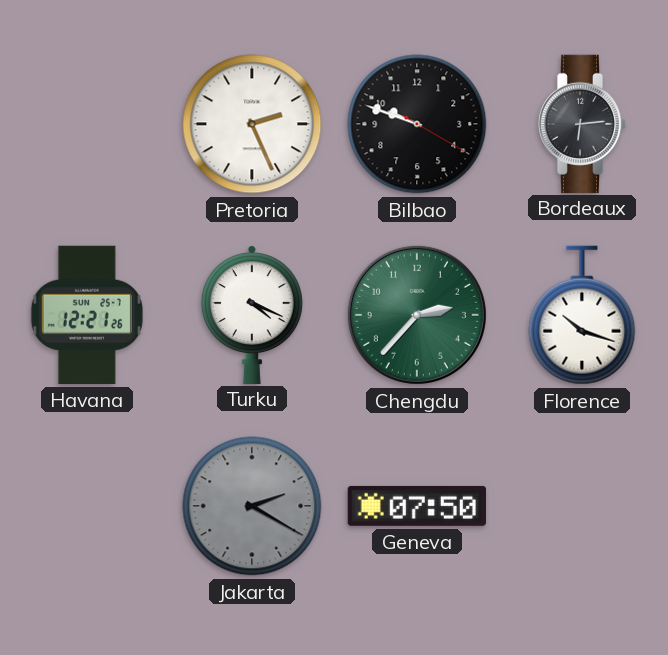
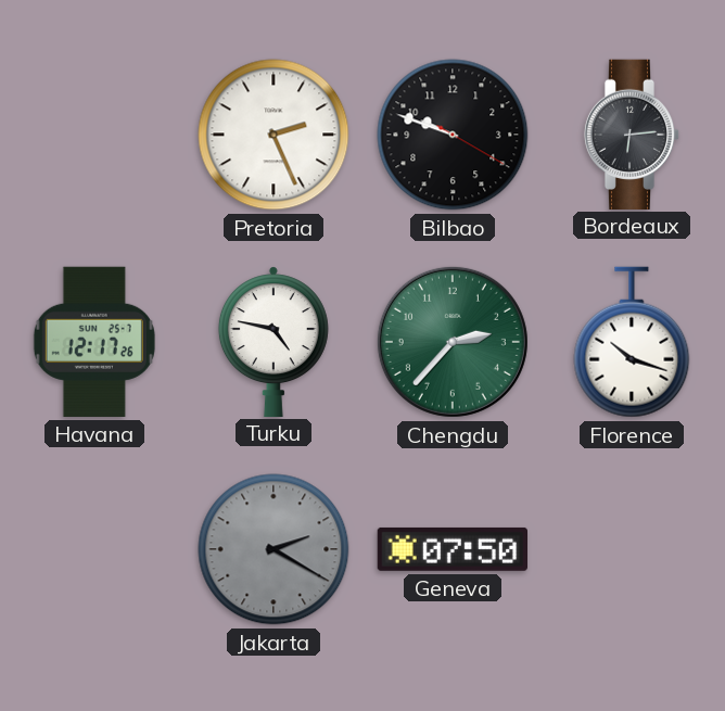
Havana: 12:21 -> 12:17 (94, 342)
Turku: 4:19 -> 4:47 (274, 341)
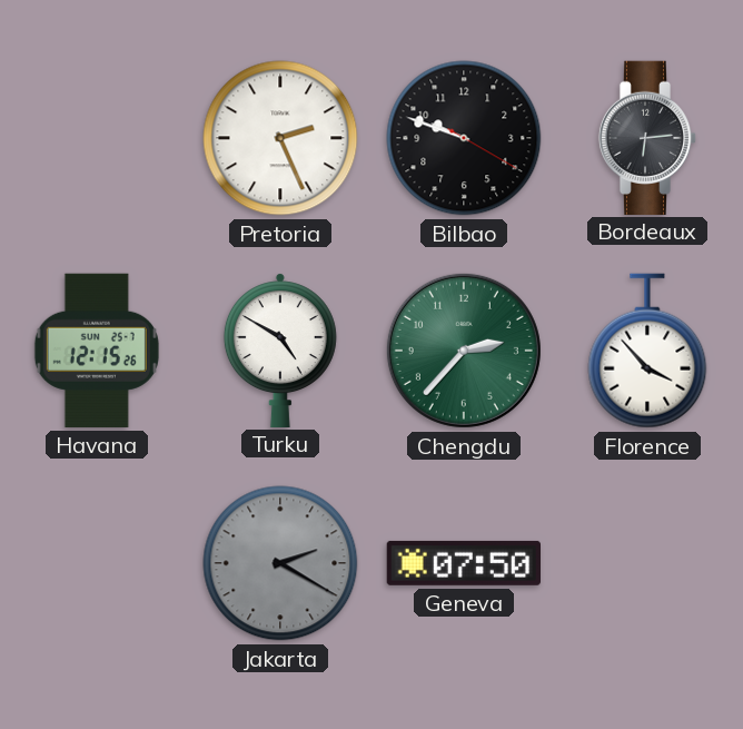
Havana: 12:17 -> 12:15 (97, 351)
Turku: 4:47 -> 4:50 (280, 349)
Florence: 10:18 -> 3:53 (647, 351)
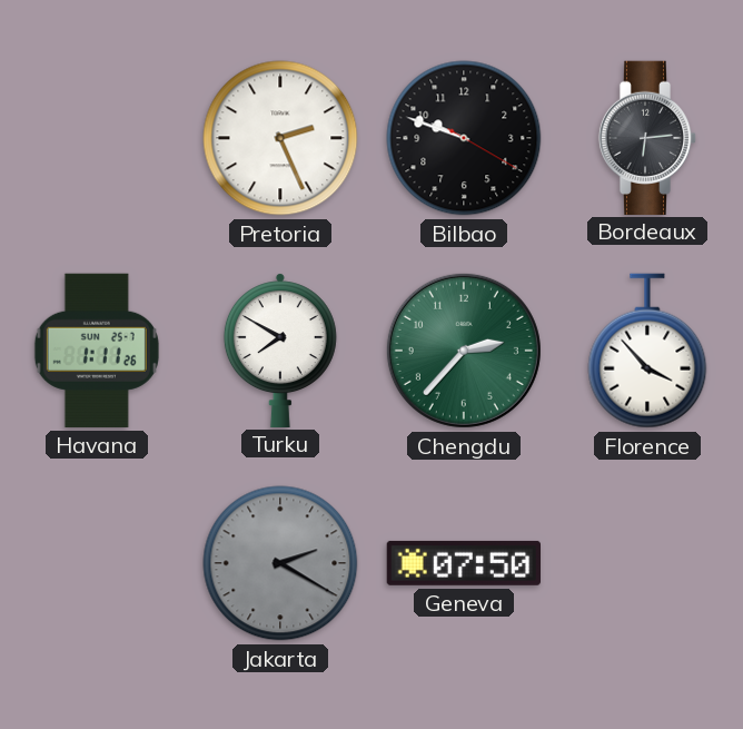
Havana: 12:15 -> 1:11 (97, 351)
Turku: 4:50 -> 7:50 (280, 349)
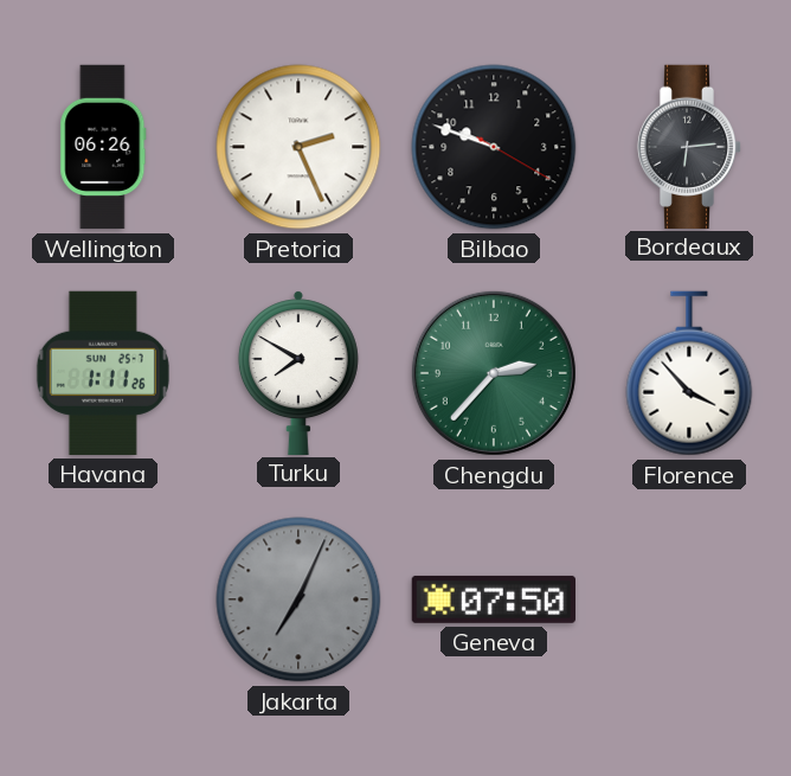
Wellington: none -> 06:26 (103, 147)
Jakarta: 2:20 -> 7:04 (298, 599)
